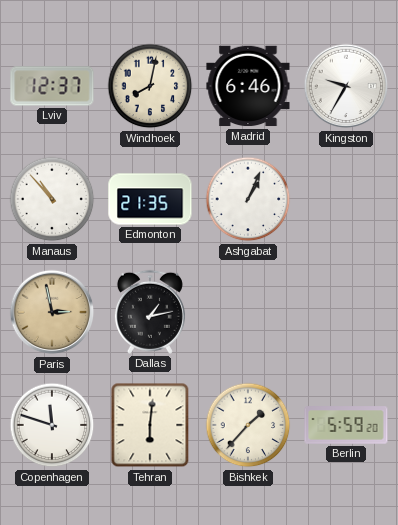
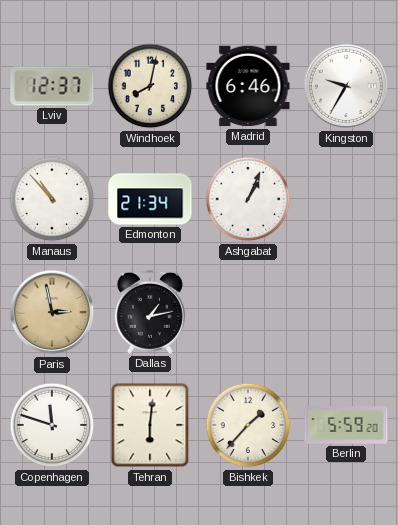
Edmonton: 21:35 -> 21:34 (150, 199)
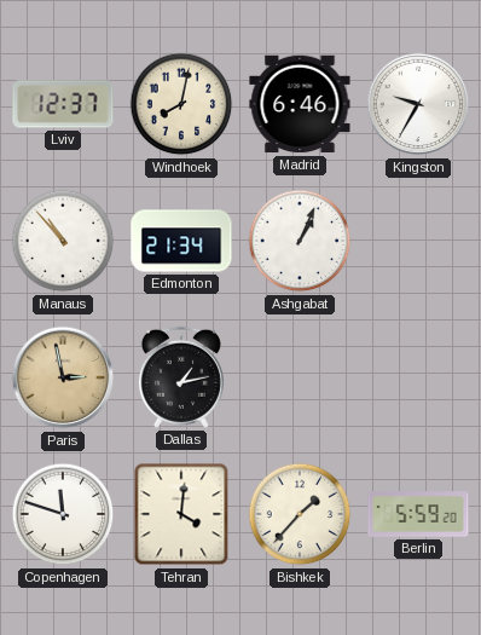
Tehran: 6:01 -> 4:01 (181, 514)
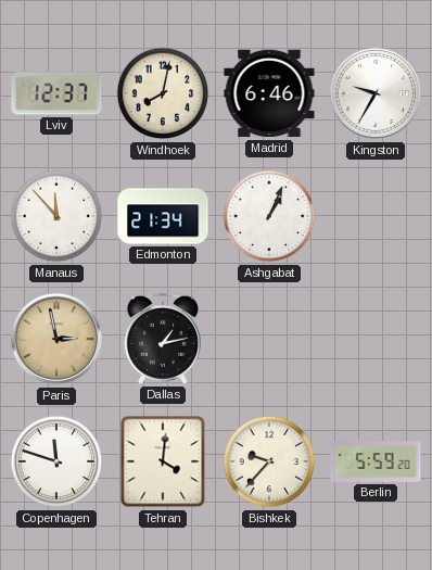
Manaus: 10:53 -> 11:53 (56, 216)
Bishkek: 1:37 -> 9:37 (269, 461)
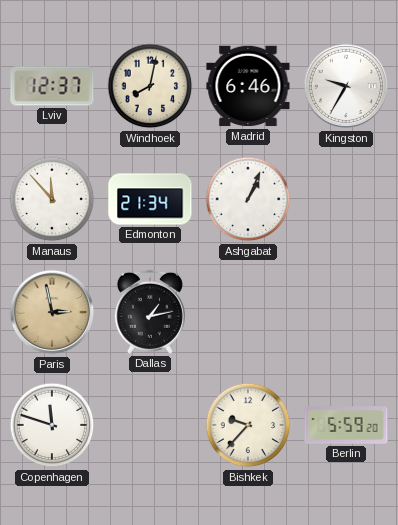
Tehran: 4:01 -> none (163, 461)
